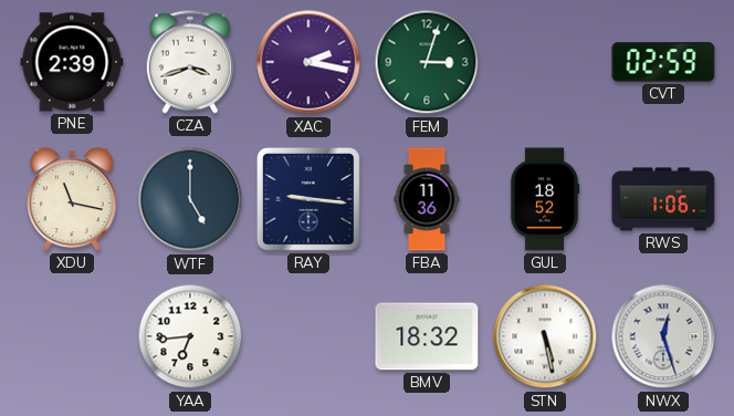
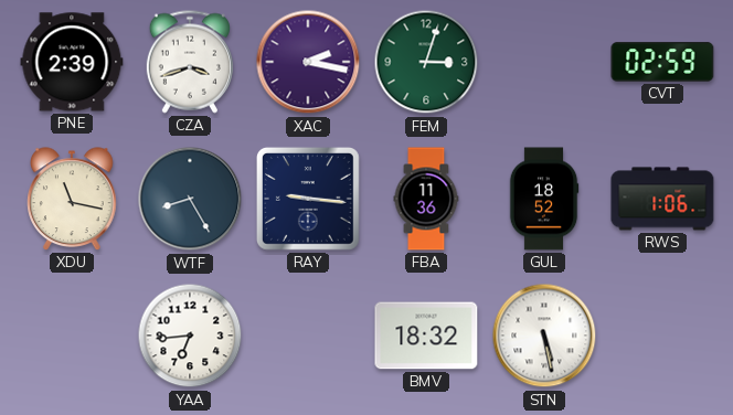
WTF: 5:00 -> 8:25 (190, 199)
NWX: 12:27 -> none (663, 336)
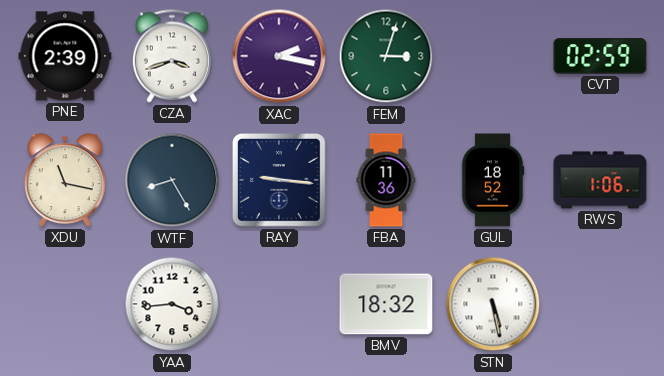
YAA: 6:44 -> 3:44 (172, 304)
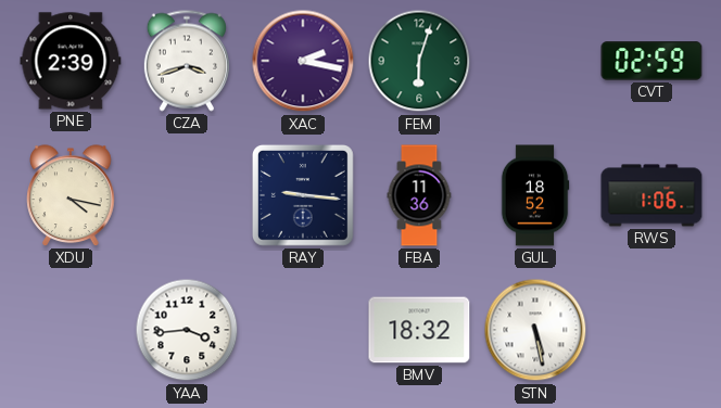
FEM: 3:03 -> 6:03 (419, 61)
XDU: 11:17 -> 4:17 (71, 195)
WTF: 8:25 -> none (172, 180)
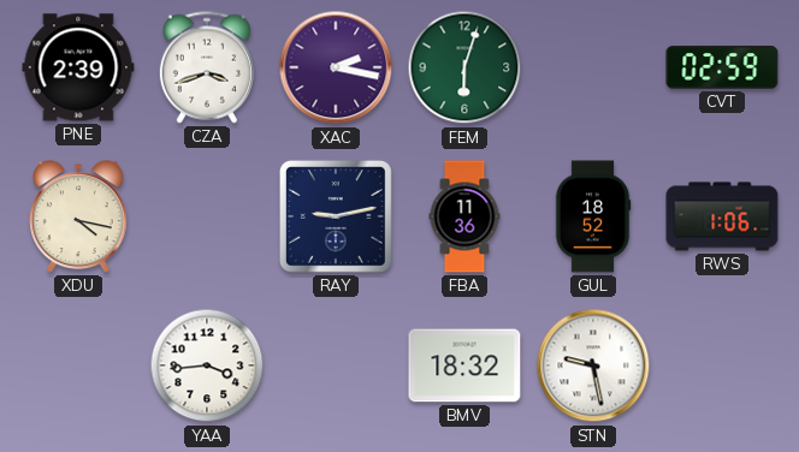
RAY: 9:16 -> 9:13 (336, 216)
STN: 5:28 -> 9:28 (593, 365)
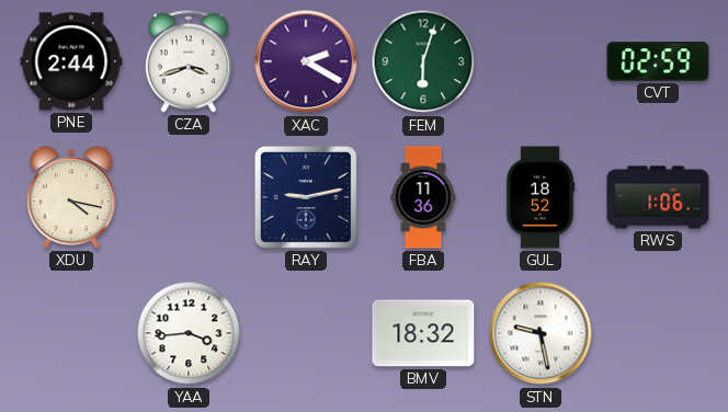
PNE: 2:39 -> 2:44 (71, 61)
XAC: 2:17 -> 2:20 (306, 61)
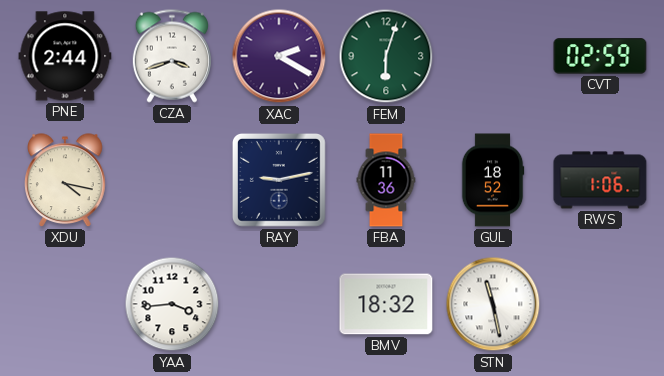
STN: 9:28 -> 11:28 (493, 304)
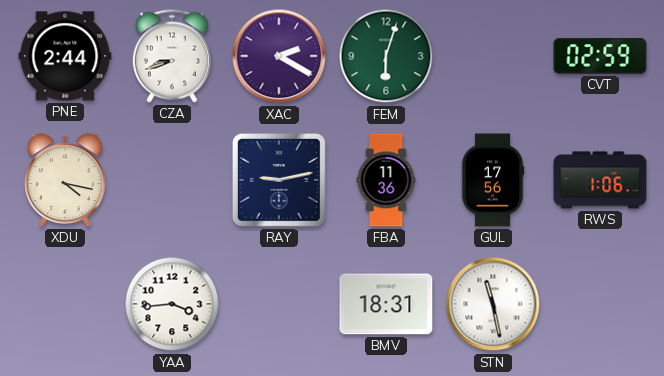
CZA: 3:42 -> 8:42 (172, 56)
GUL: 18:52 -> 17:56 (493, 180)
BMV: 18:32 -> 18:31 (386, 304)
